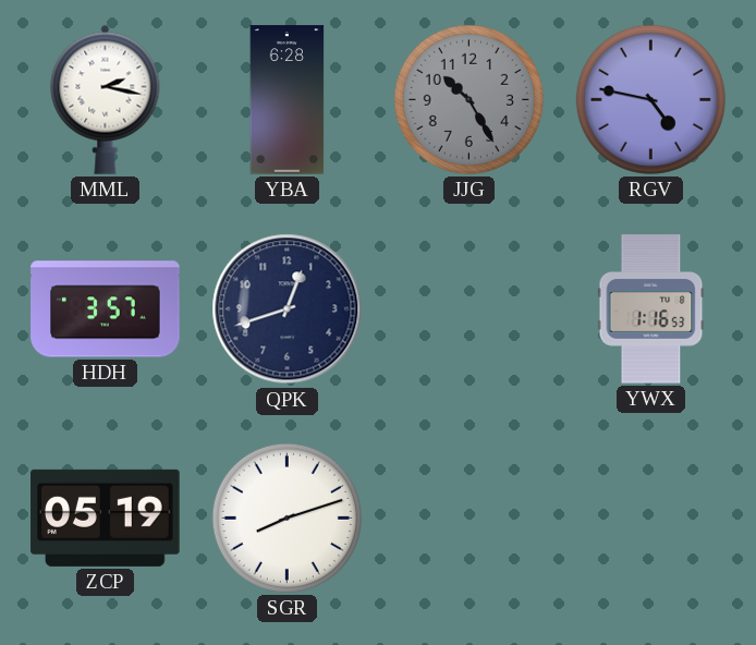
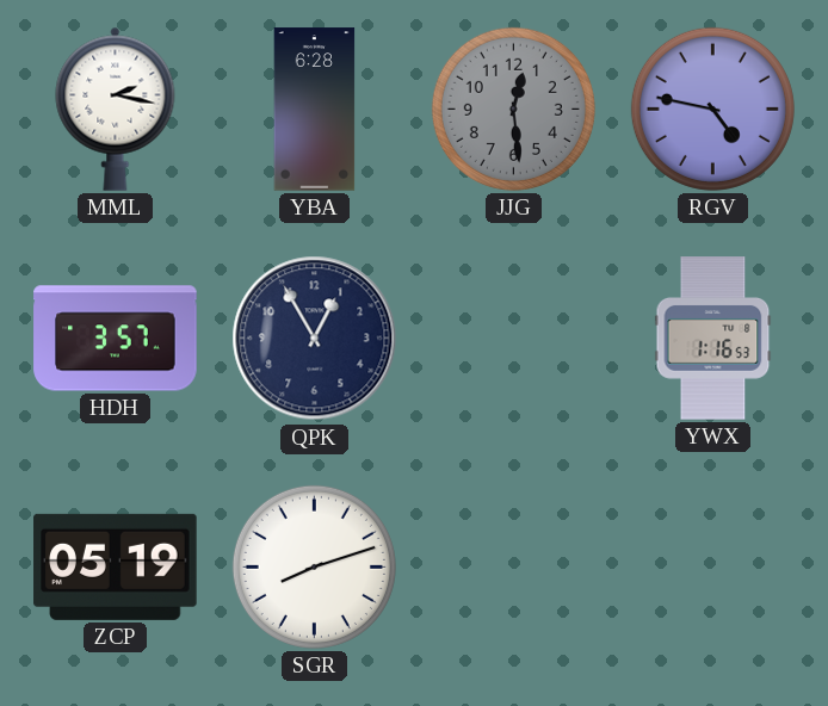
JJG: 10:25 -> 12:29 (513, 109)
QPK: 12:42 -> 12:55 (315, 339)
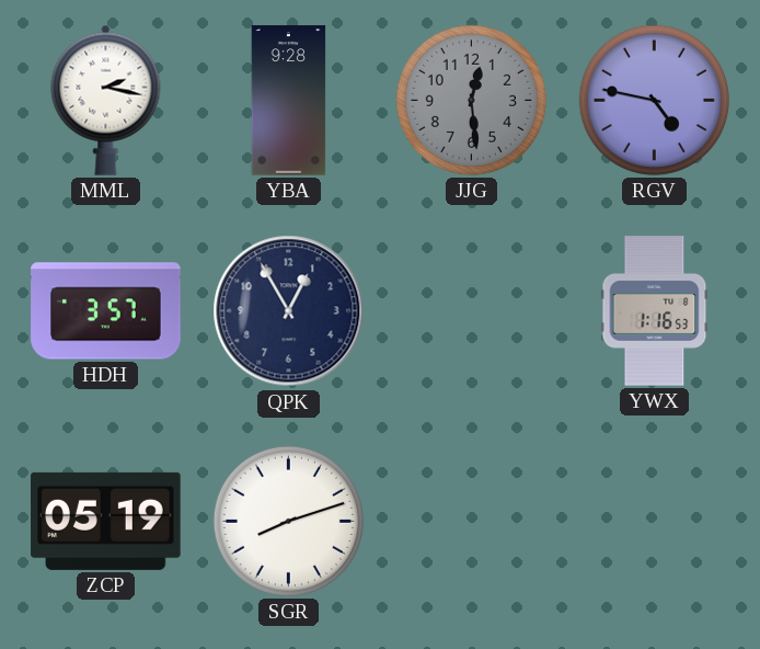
YBA: 6:28 -> 9:28 (289, 101)
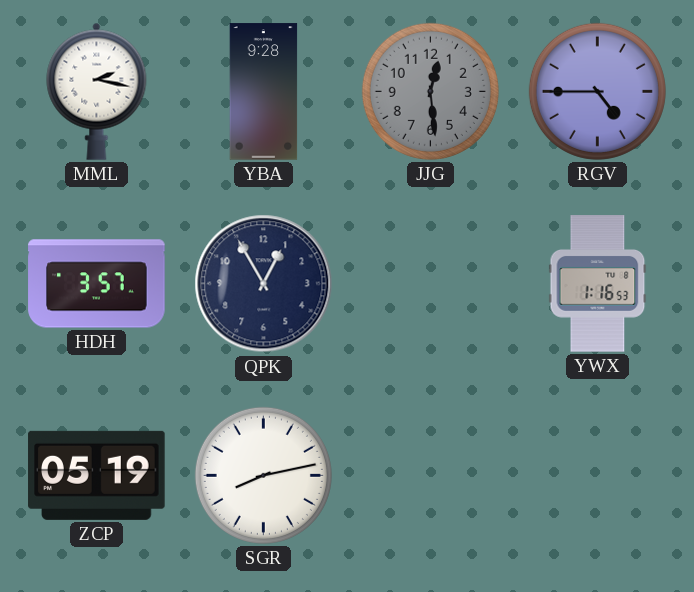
RGV: 4:47 -> 4:45 (597, 91)
SGR: 8:12 -> 8:13 (263, 475)
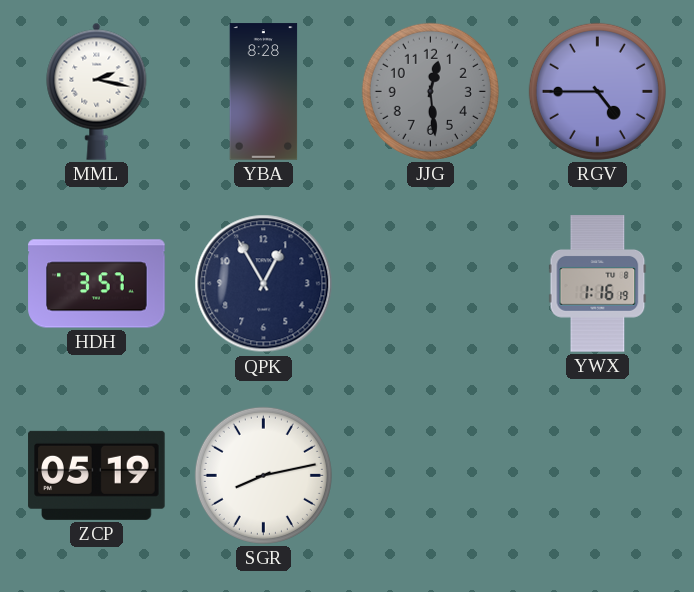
YBA: 9:28 -> 8:28 (264, 92)
YWX: 1:16:53 -> 1:16:19 (598, 284)
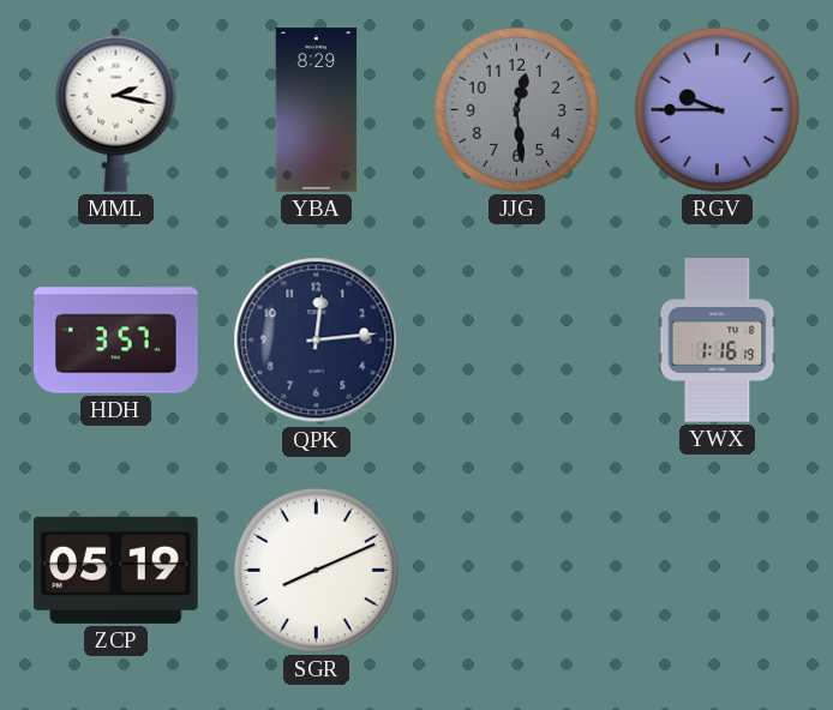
YBA: 8:28 -> 8:29 (317, 110)
RGV: 4:45 -> 9:45 (717, 109)
QPK: 12:55 -> 12:14 (317, 341)
SGR: 8:13 -> 8:11 (316, 570)
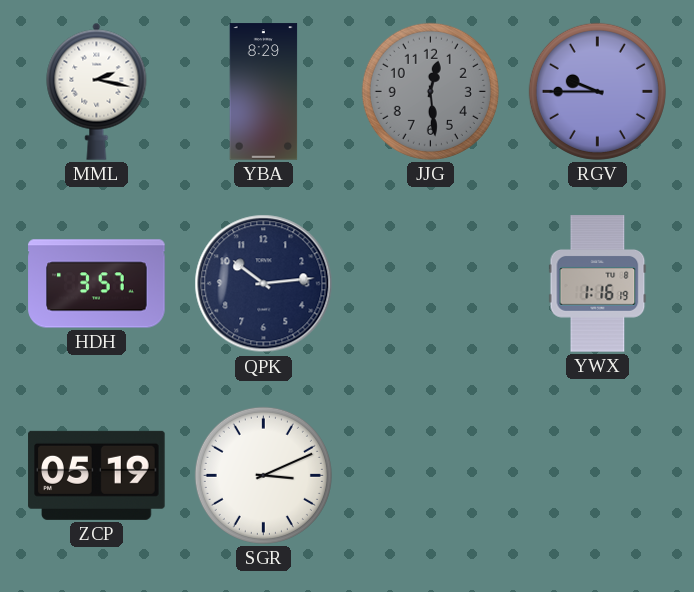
QPK: 12:14 -> 10:14 (264, 284)
SGR: 8:11 -> 3:11 (263, 475)
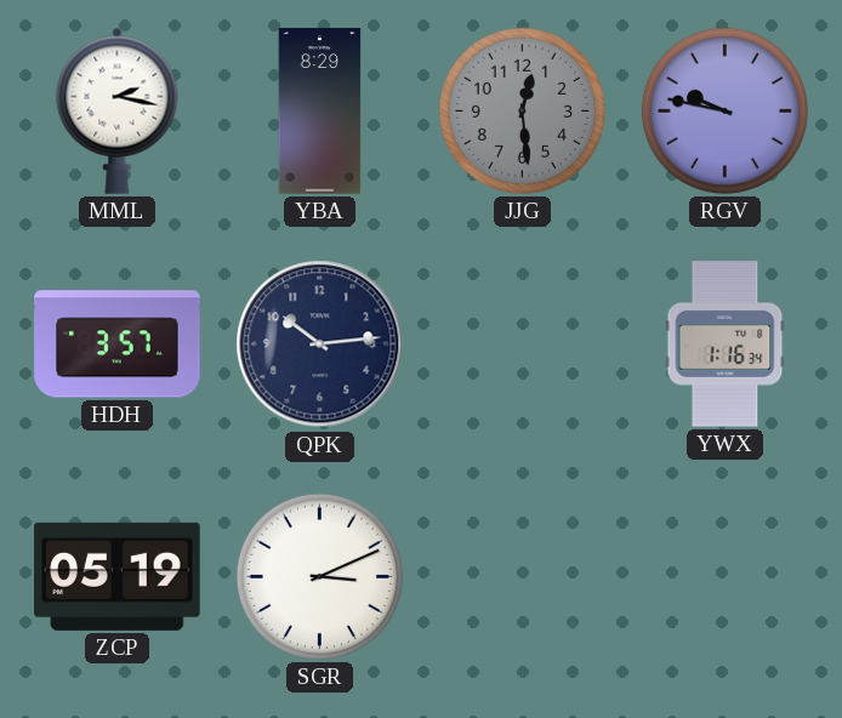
RGV: 9:45 -> 9:47 (724, 110)
YWX: 1:16:19 -> 1:16:34 (726, 344)
